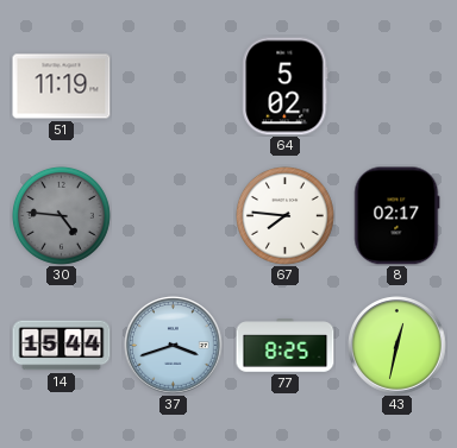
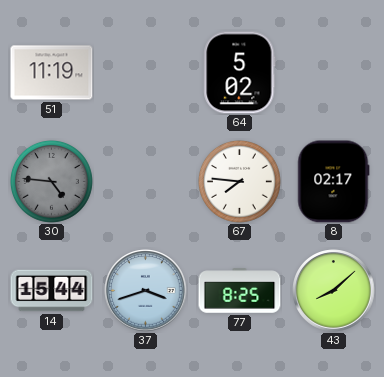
43: 12:32 -> 8:08 (334, 291)
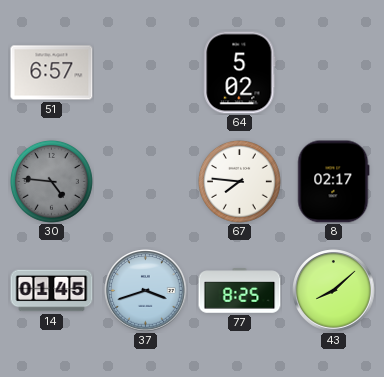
51: 11:19 -> 6:57 (52, 73)
14: 15:44 -> 01:45 (52, 291)
